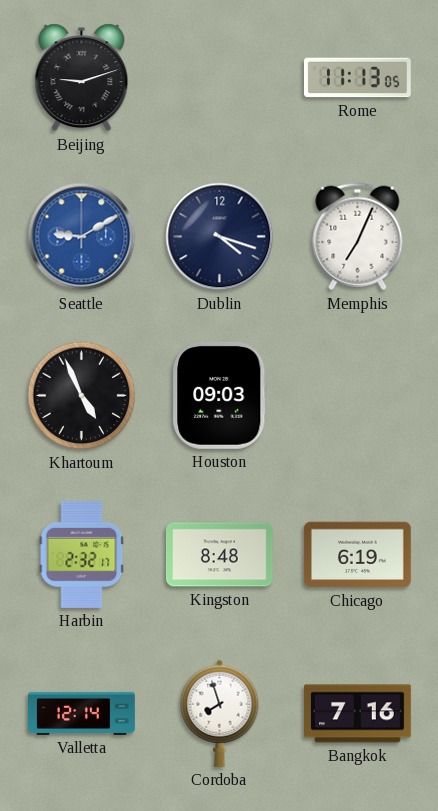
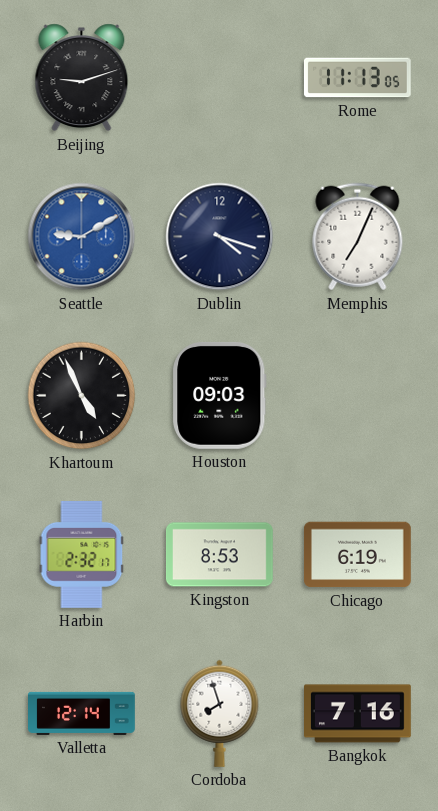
Kingston: 8:48 -> 8:53 (219, 555)
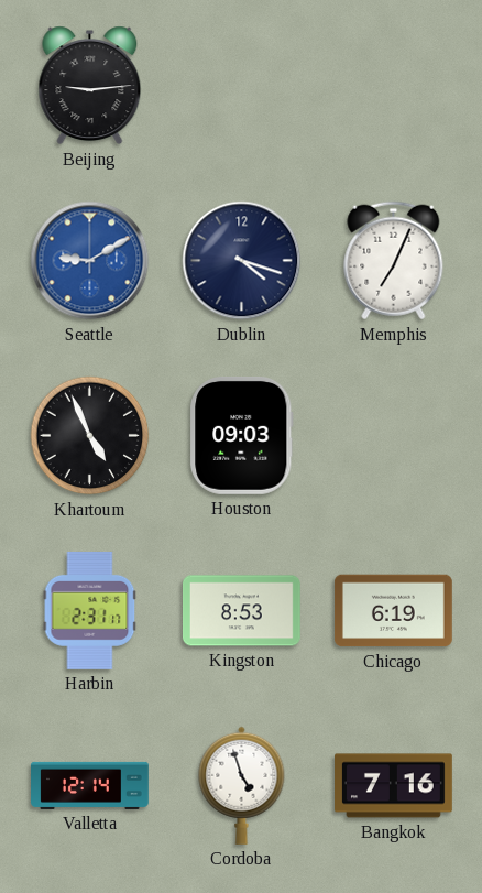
Beijing: 9:12 -> 9:14 (90, 86)
Rome: 11:13 -> none (357, 78)
Harbin: 2:32 -> 2:31 (90, 610)
Cordoba: 7:57 -> 4:57 (242, 785)
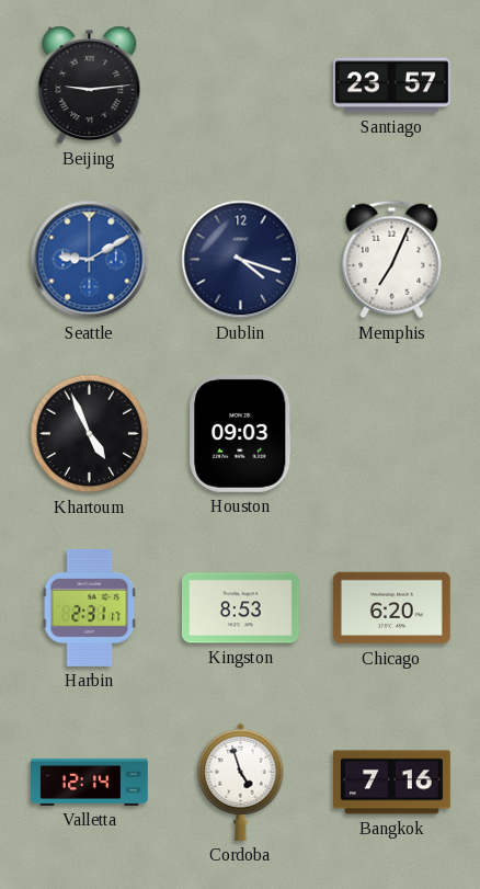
Santiago: none -> 23:57 (392, 86)
Chicago: 6:19 -> 6:20 (391, 608)
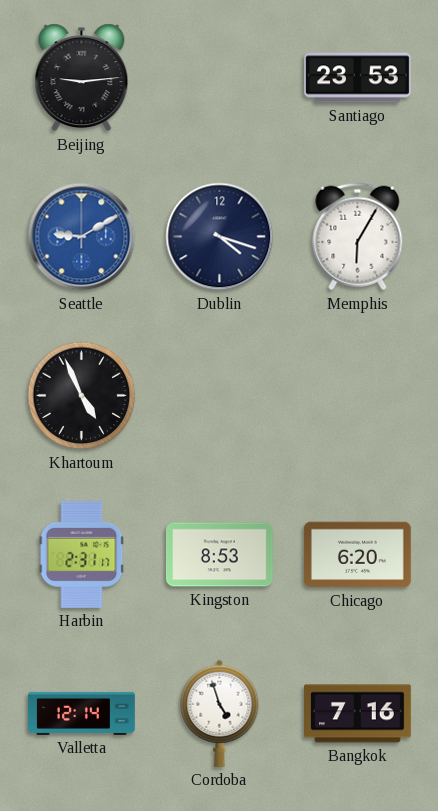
Santiago: 23:57 -> 23:53 (358, 78)
Memphis: 7:04 -> 6:05 (358, 237)
Houston: 09:03 -> none (241, 433)
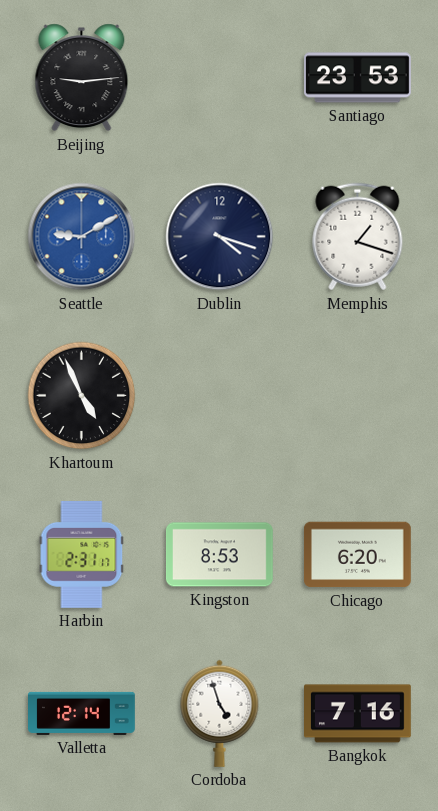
Memphis: 6:05 -> 1:18 (358, 237)
